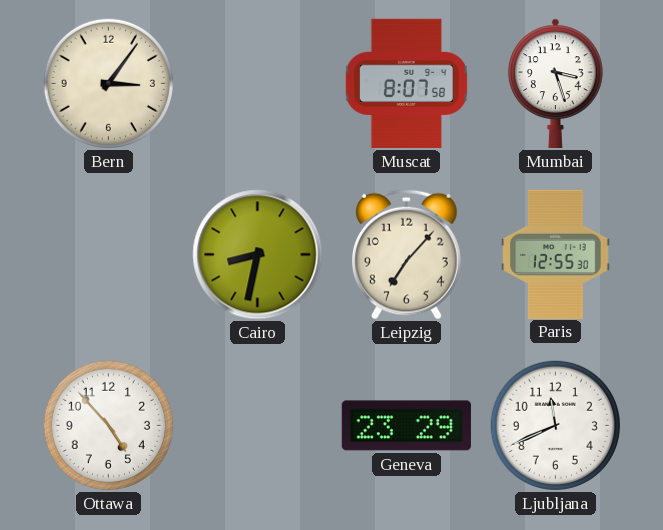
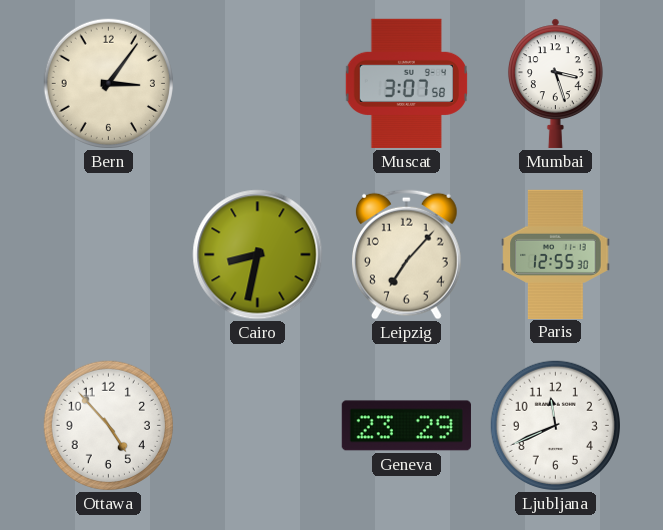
Muscat: 8:07 -> 3:07 (406, 83)
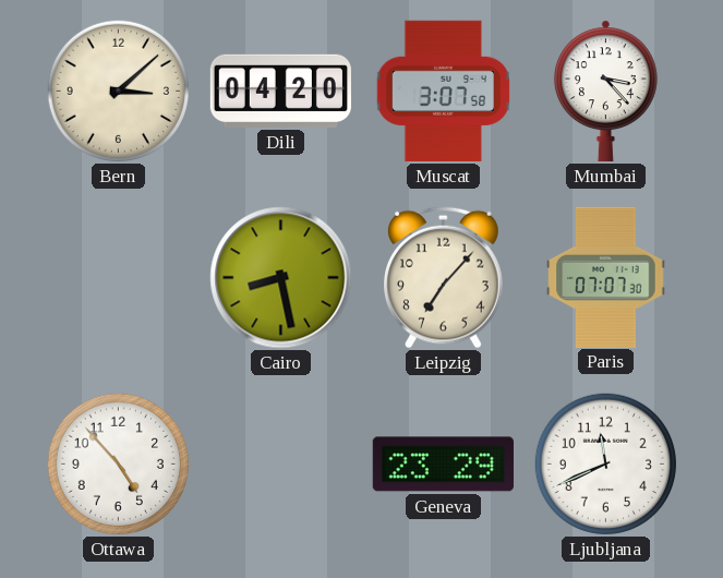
Bern: 3:06 -> 3:08 (118, 91)
Dili: none -> 04:20 (280, 91)
Mumbai: 3:27 -> 3:23 (605, 91)
Cairo: 8:32 -> 8:28 (281, 278)
Paris: 12:55 -> 07:07 (606, 277)
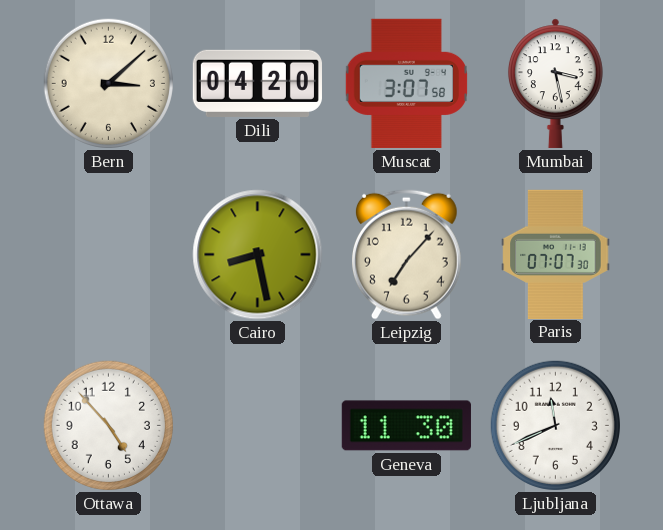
Mumbai: 3:23 -> 3:28 (555, 83)
Geneva: 23:29 -> 11:30 (406, 426)
